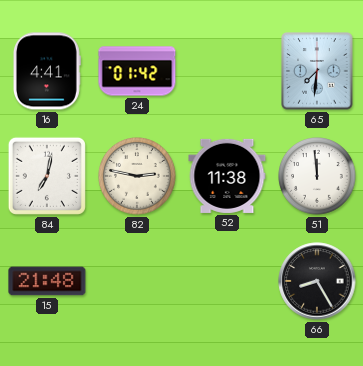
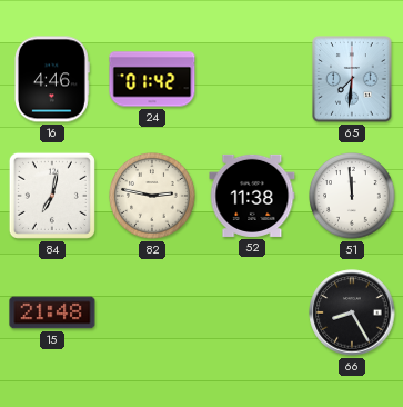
16: 4:41 -> 4:46 (51, 79)
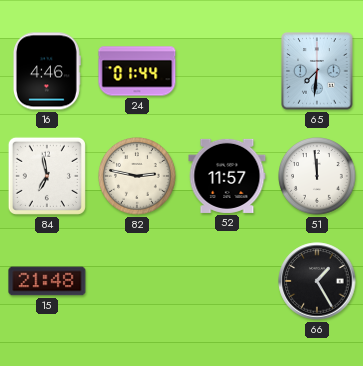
24: 01:42 -> 01:44 (137, 71)
84: 7:02 -> 6:58 (47, 176)
52: 11:38 -> 11:57 (227, 176)
66: 8:25 -> 1:25 (317, 281)
